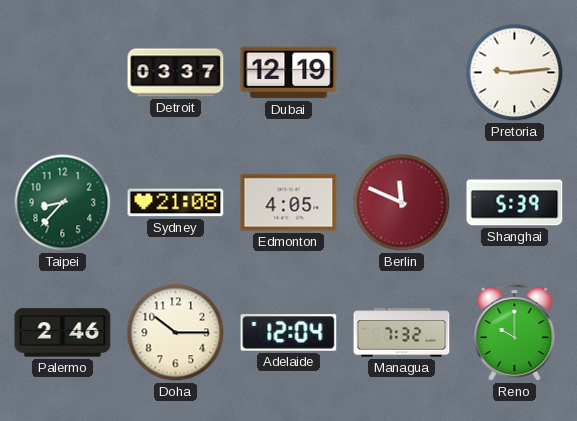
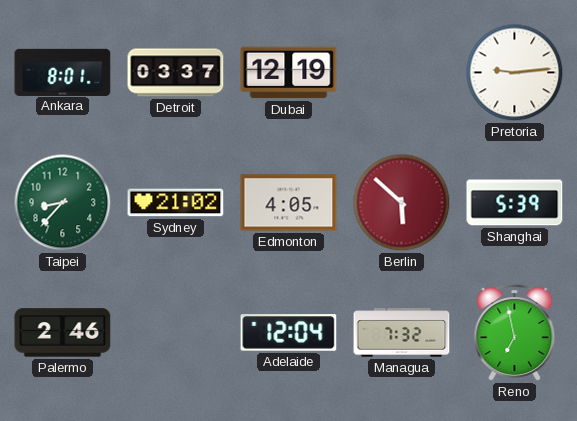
Ankara: none -> 8:01 (63, 72)
Sydney: 21:08 -> 21:02 (176, 203)
Berlin: 11:49 -> 5:52 (402, 203)
Doha: 10:15 -> none (176, 333)
Reno: 10:00 -> 6:58 (515, 333)
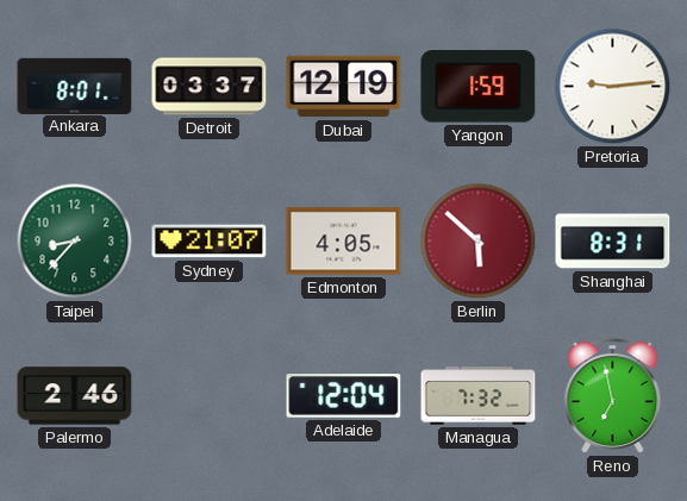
Yangon: none -> 1:59 (479, 87)
Sydney: 21:02 -> 21:07 (210, 242)
Shanghai: 5:39 -> 8:31 (613, 242)
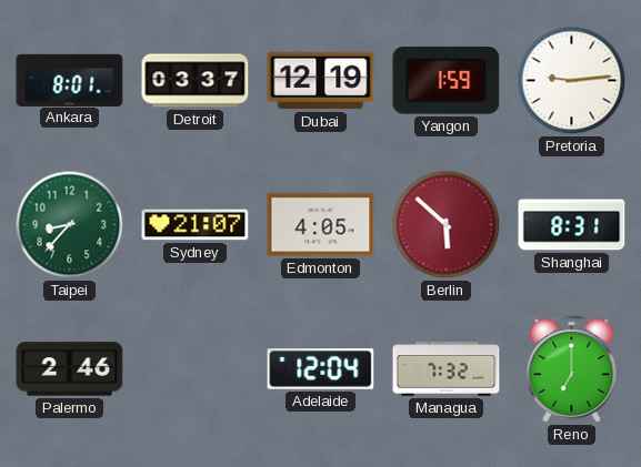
Reno: 6:58 -> 7:00 (572, 369)
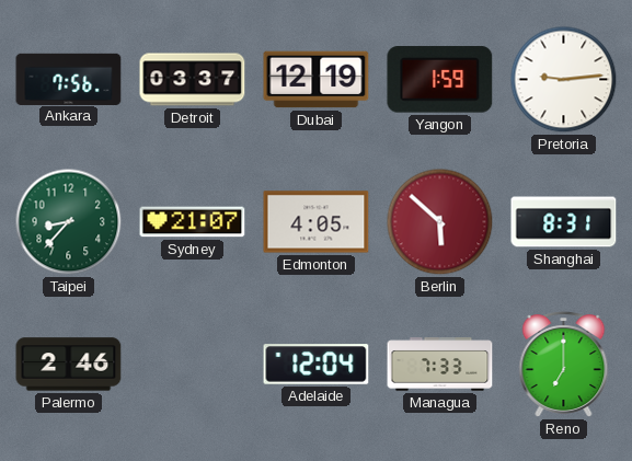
Ankara: 8:01 -> 7:56 (69, 79)
Managua: 7:32 -> 7:33 (440, 365)
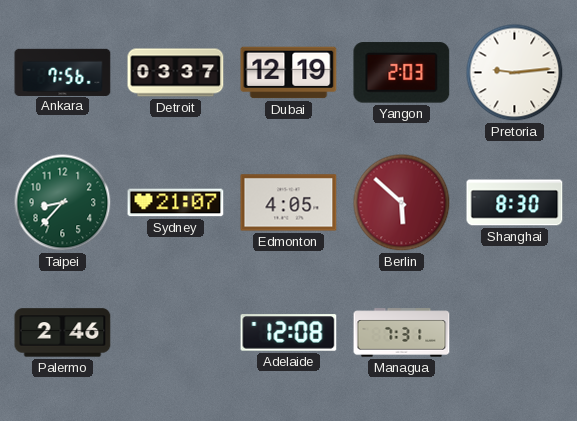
Yangon: 1:59 -> 2:03 (402, 73)
Shanghai: 8:31 -> 8:30 (515, 203)
Adelaide: 12:04 -> 12:08 (289, 333)
Managua: 7:33 -> 7:31 (402, 333)
Reno: 7:00 -> none (564, 365)
